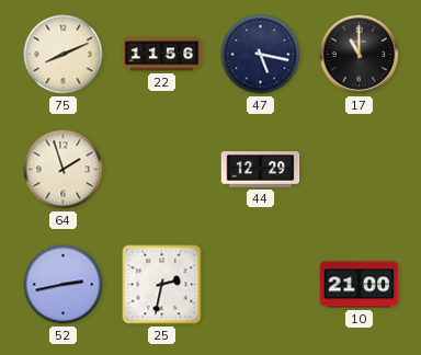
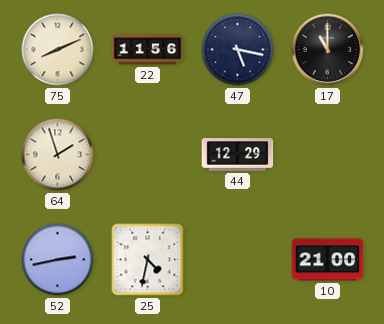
25: 2:32 -> 4:32 (148, 260)
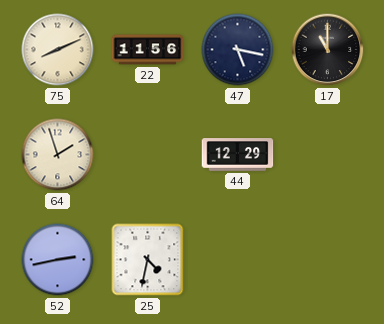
10: 21:00 -> none (328, 260)
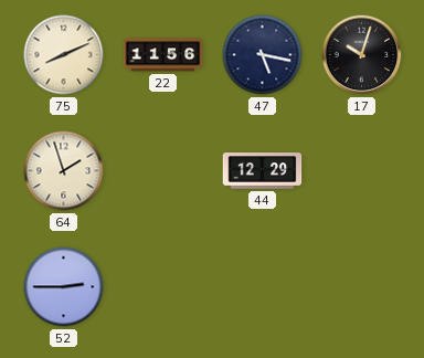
17: 11:00 -> 10:03 (362, 55)
52: 2:43 -> 2:45 (64, 287)
25: 4:32 -> none (148, 260)
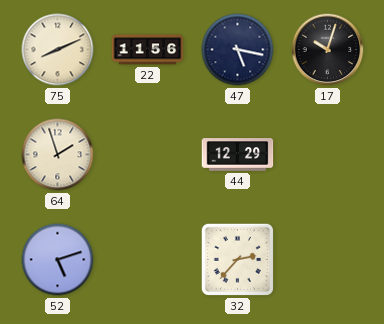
52: 2:45 -> 5:12 (58, 260)
32: none -> 2:37 (237, 259)
